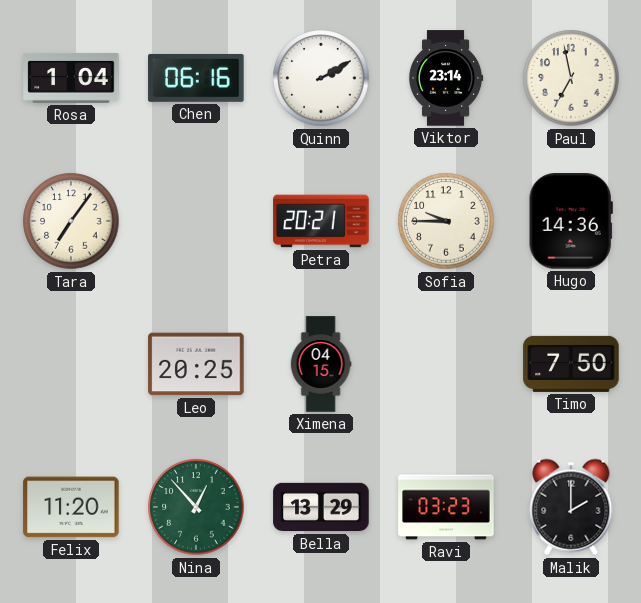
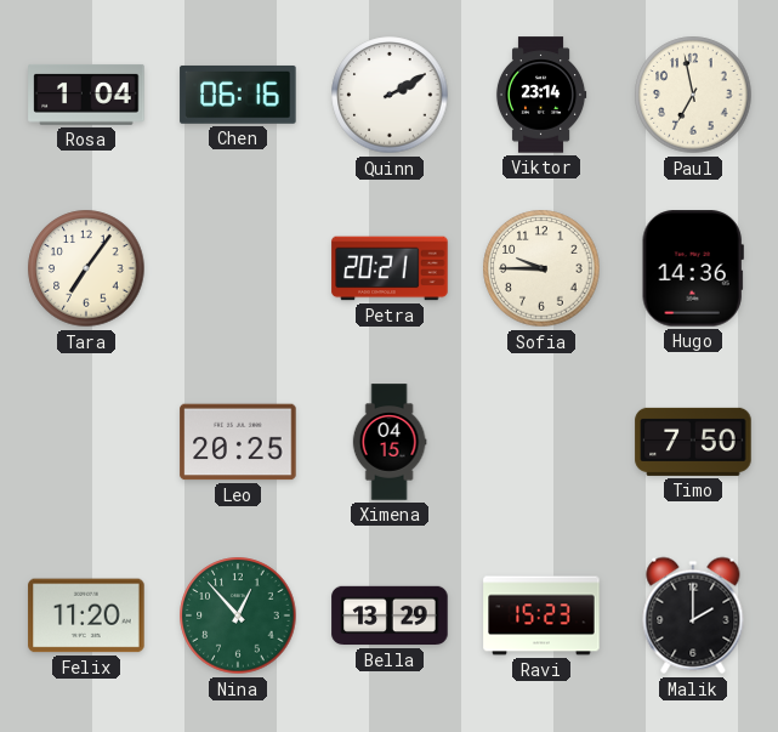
Ravi: 03:23 -> 15:23 (541, 615)
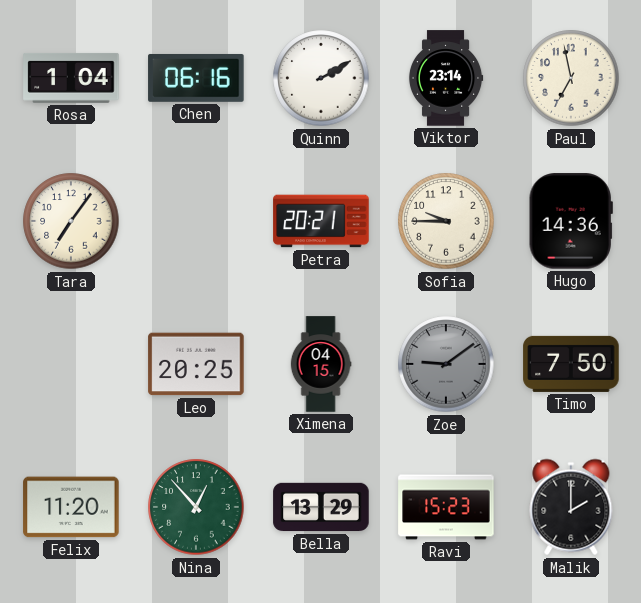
Zoe: none -> 9:09 (446, 364)
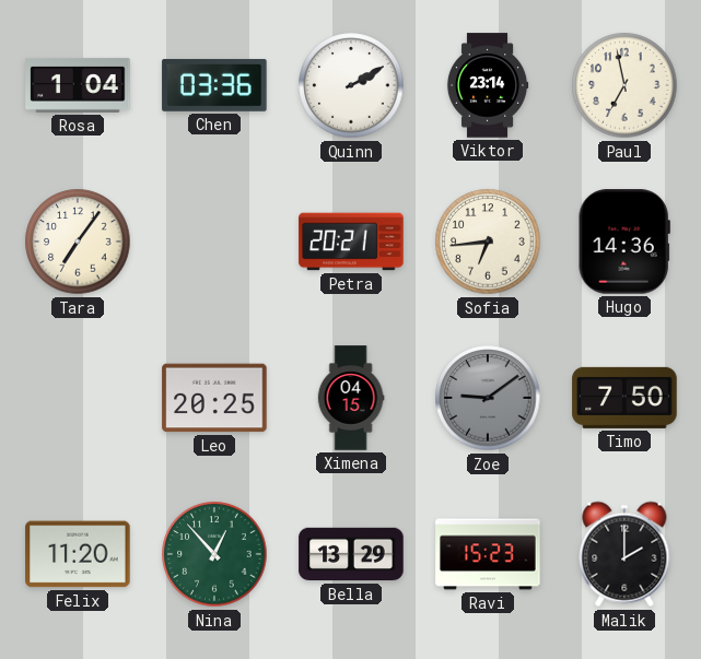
Chen: 06:16 -> 03:36 (214, 85)
Sofia: 9:45 -> 6:44 (488, 242)
